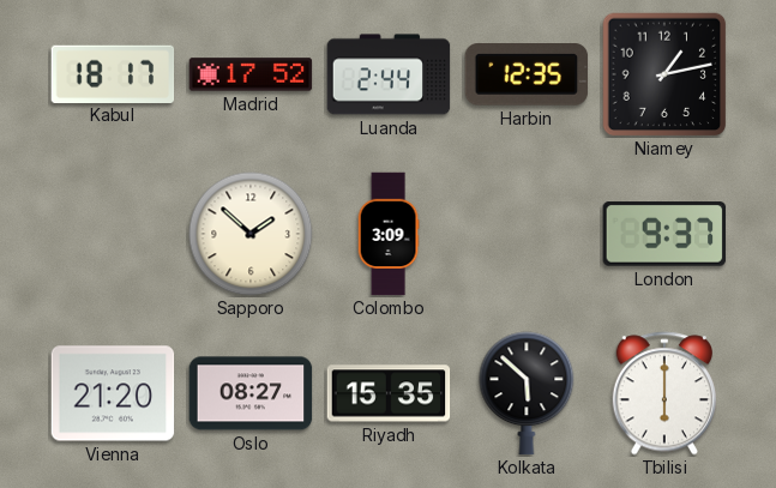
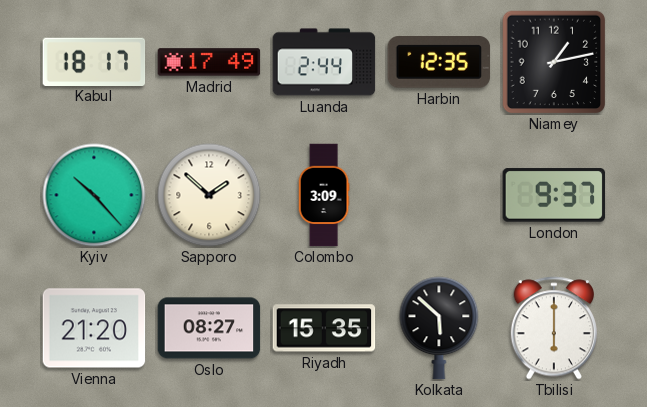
Madrid: 17:52 -> 17:49 (209, 62)
Kyiv: none -> 10:23 (94, 195)
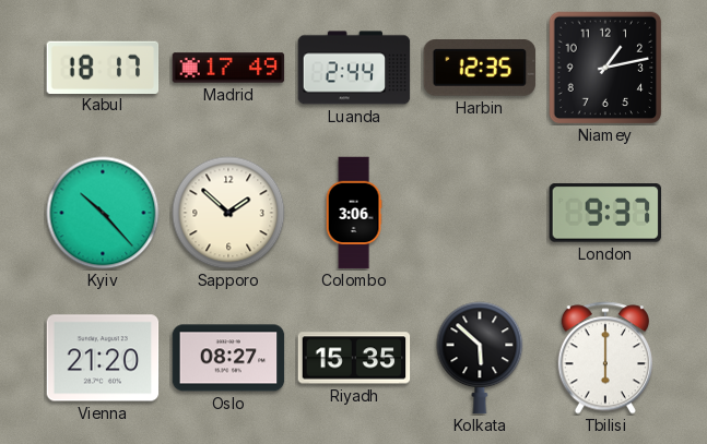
Colombo: 3:09 -> 3:06 (354, 213)
